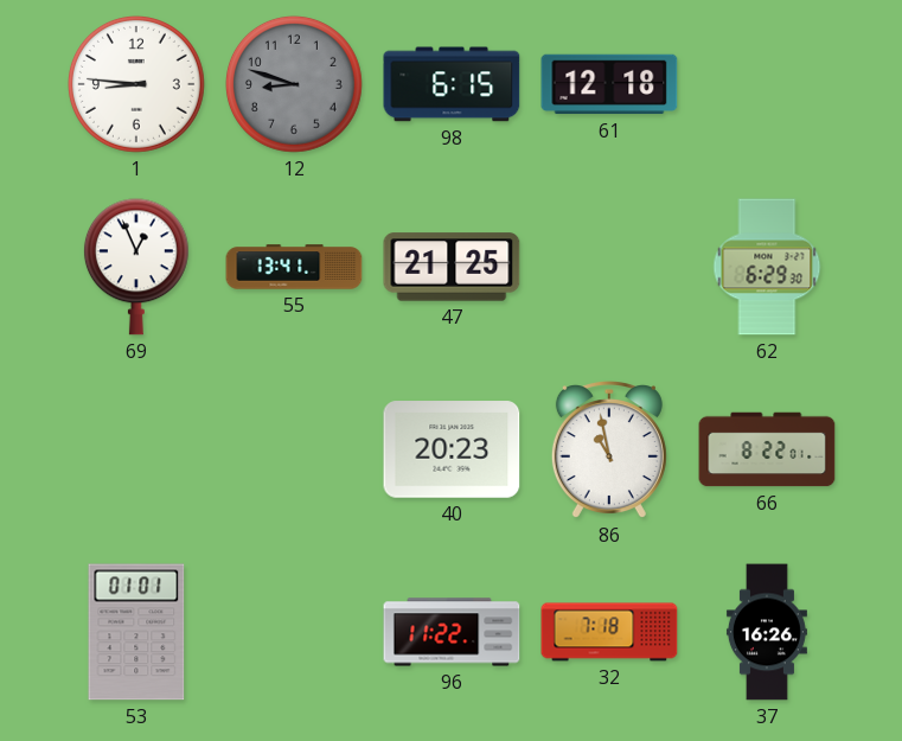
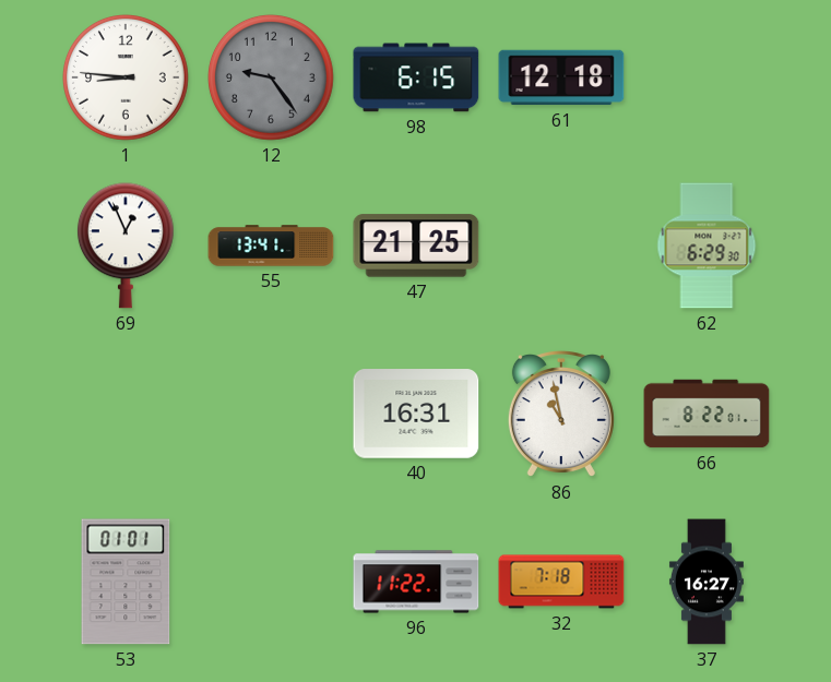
12: 8:48 -> 9:24 (271, 77)
40: 20:23 -> 16:31 (416, 414)
37: 16:26 -> 16:27 (707, 582)
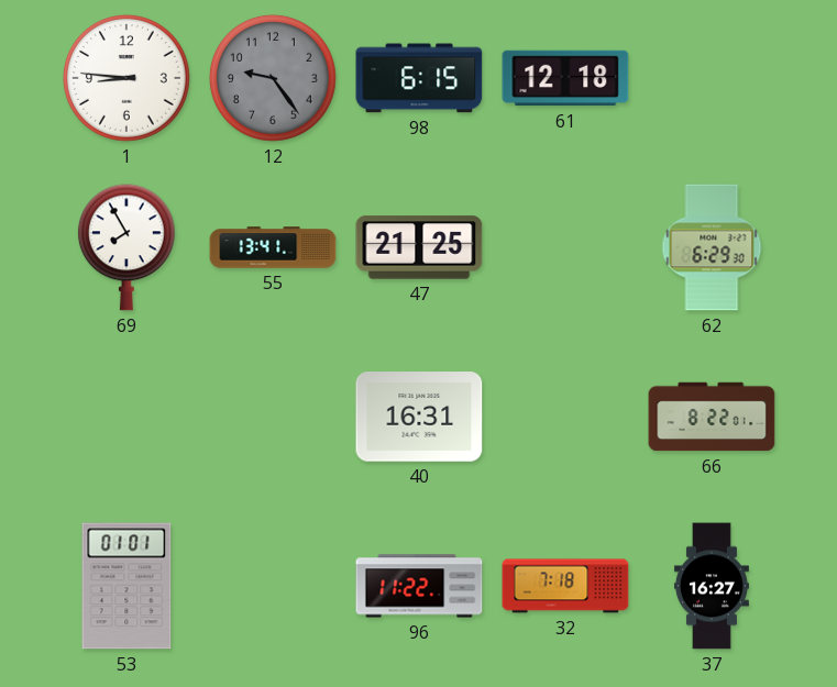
69: 12:56 -> 7:55 (126, 247)
86: 10:58 -> none (561, 415)
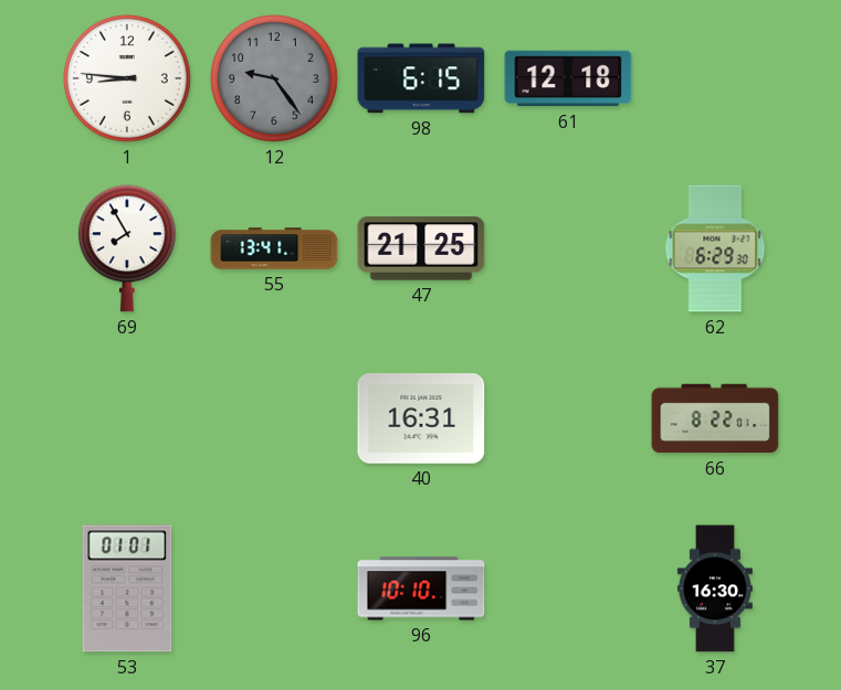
96: 11:22 -> 10:10 (421, 588)
32: 7:18 -> none (565, 586)
37: 16:27 -> 16:30 (715, 588)
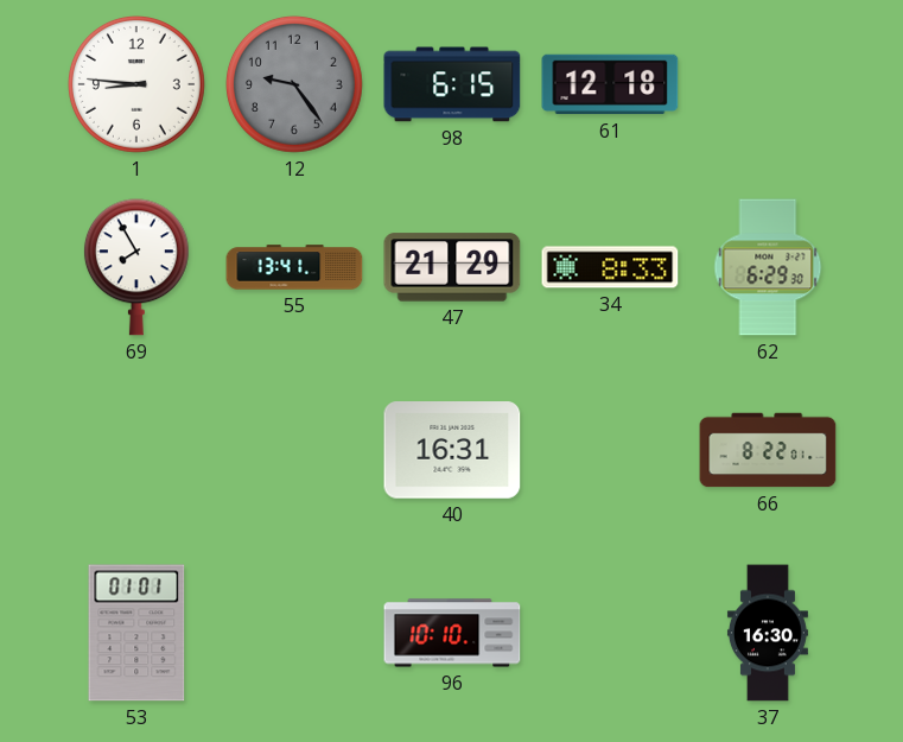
47: 21:25 -> 21:29 (452, 267)
34: none -> 8:33 (610, 267)
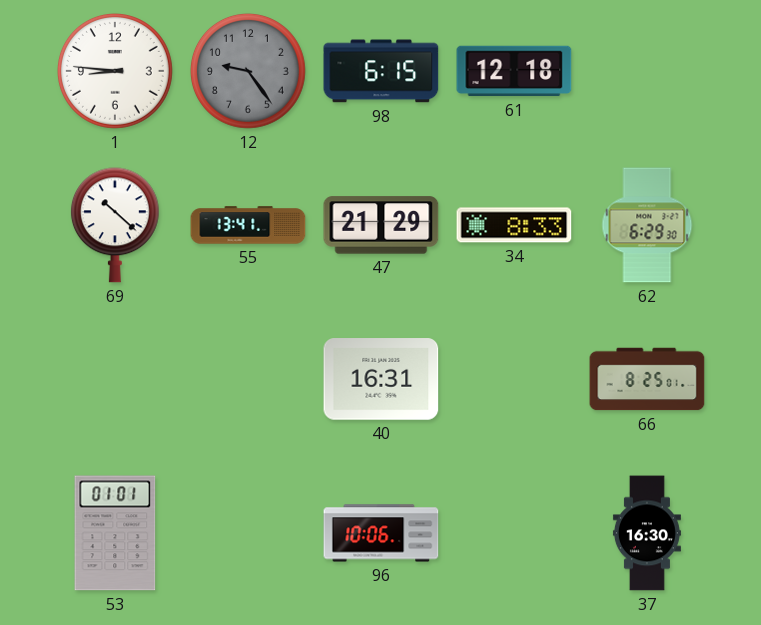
69: 7:55 -> 10:22 (115, 225)
66: 8:22 -> 8:25 (647, 379)
96: 10:10 -> 10:06 (381, 533)
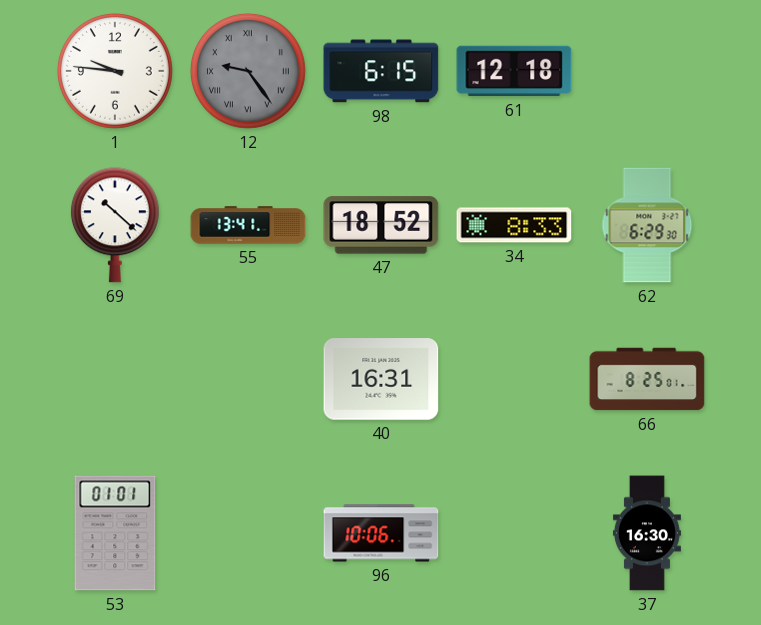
1: 8:46 -> 9:46 (115, 71)
12 numerals: Arabic -> Roman (248, 71)
47: 21:29 -> 18:52 (381, 225)
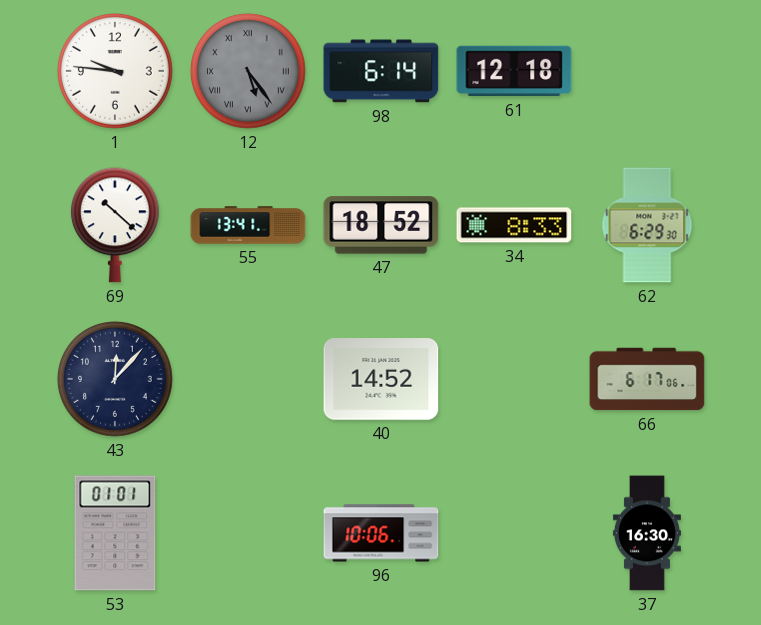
12: 9:24 -> 5:24 (248, 71)
98: 6:15 -> 6:14 (381, 71)
43: none -> 12:07 (115, 379)
40: 16:31 -> 14:52 (381, 379)
66: 8:25 -> 6:17 (647, 379)
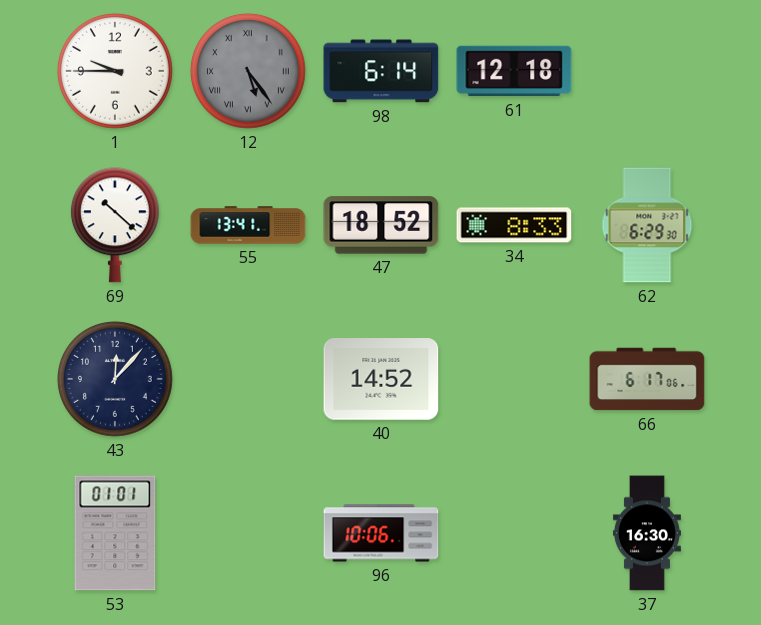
1: 9:46 -> 9:45 (115, 71)
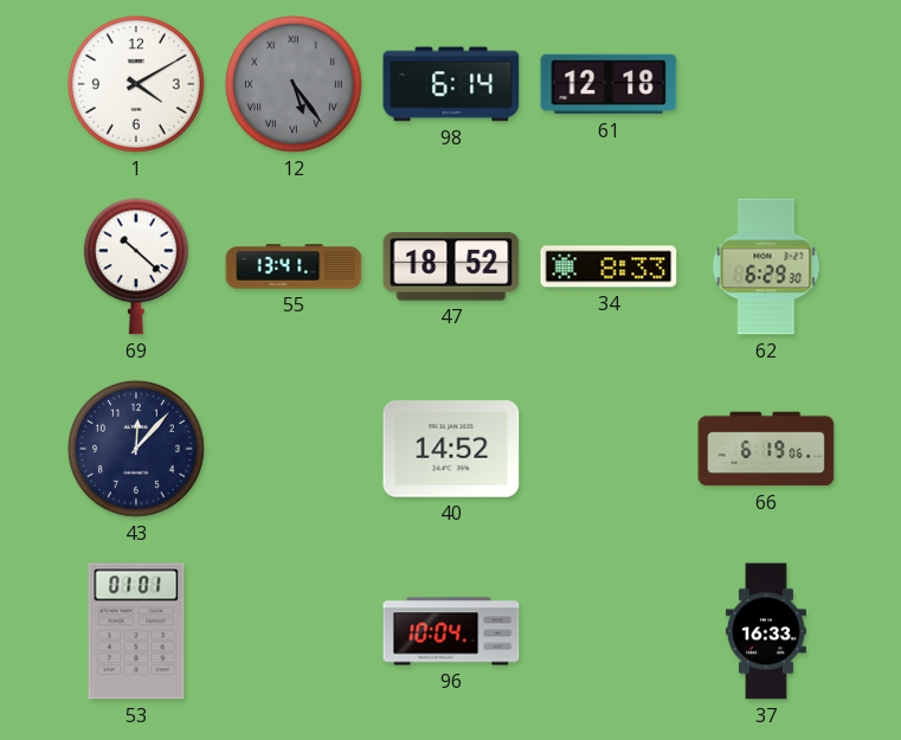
1: 9:45 -> 4:10 (136, 84)
66: 6:17 -> 6:19 (766, 449)
96: 10:06 -> 10:04 (451, 631)
37: 16:30 -> 16:33 (766, 631)
